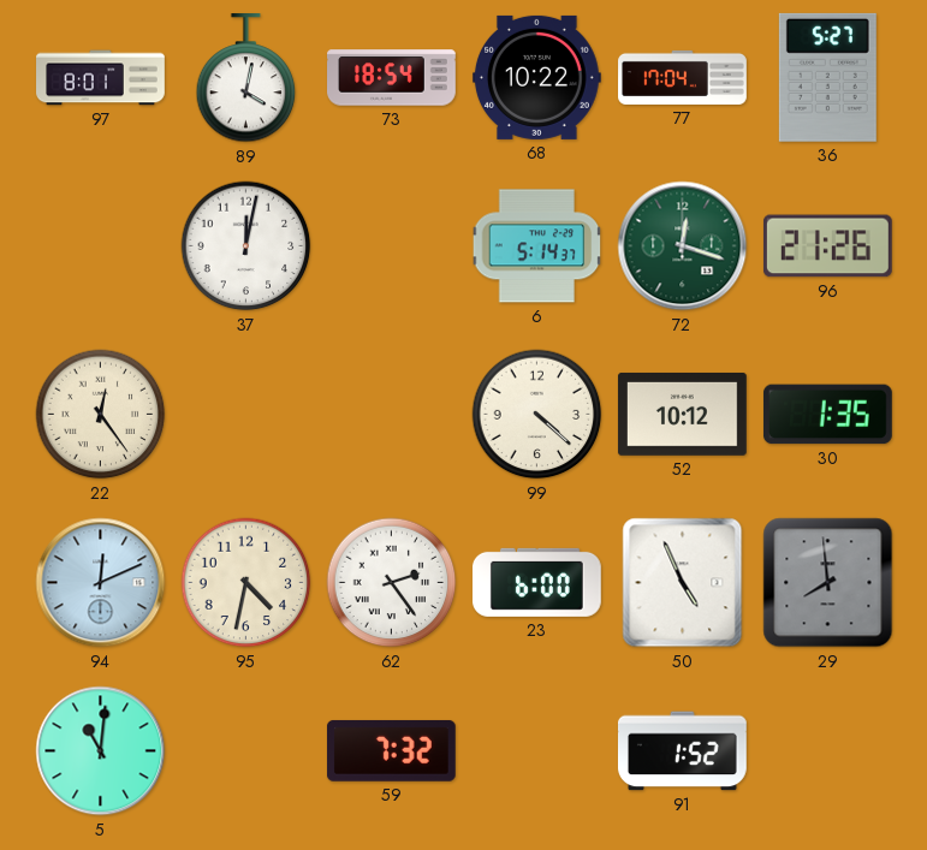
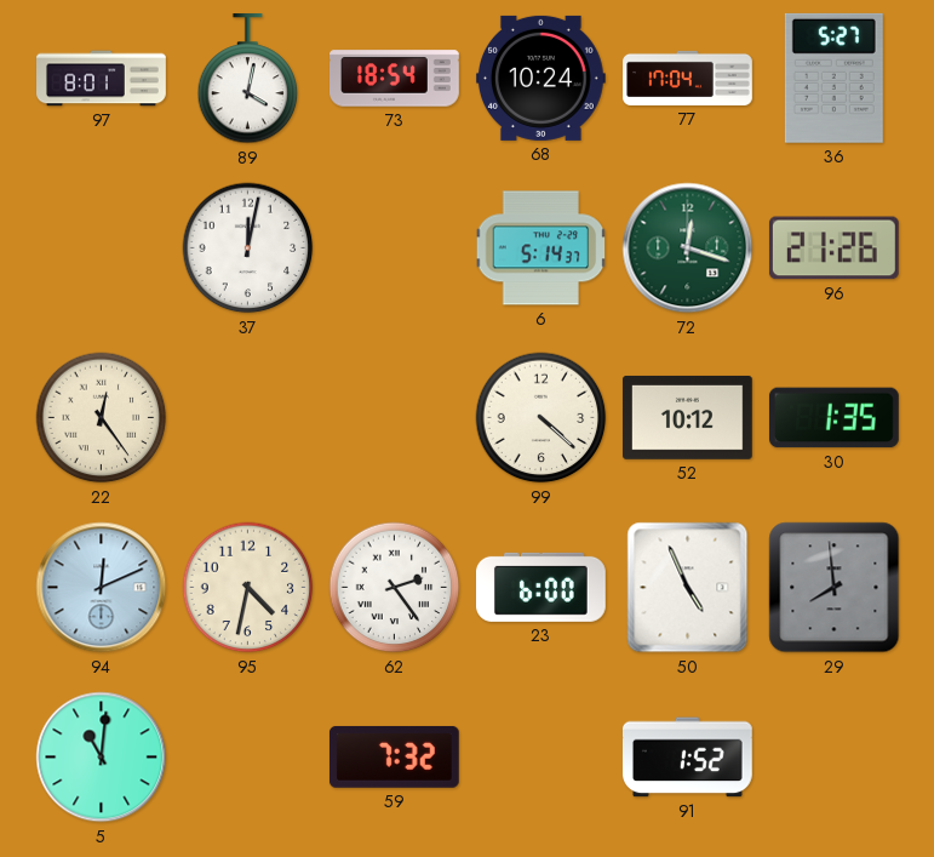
68: 10:22 -> 10:24 (540, 78)
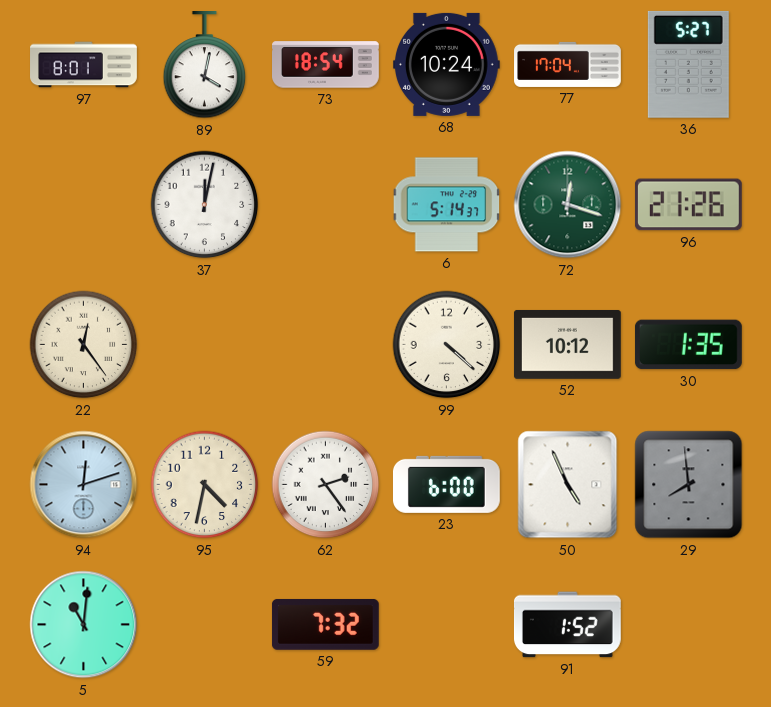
94: 12:11 -> 12:12 (84, 485)
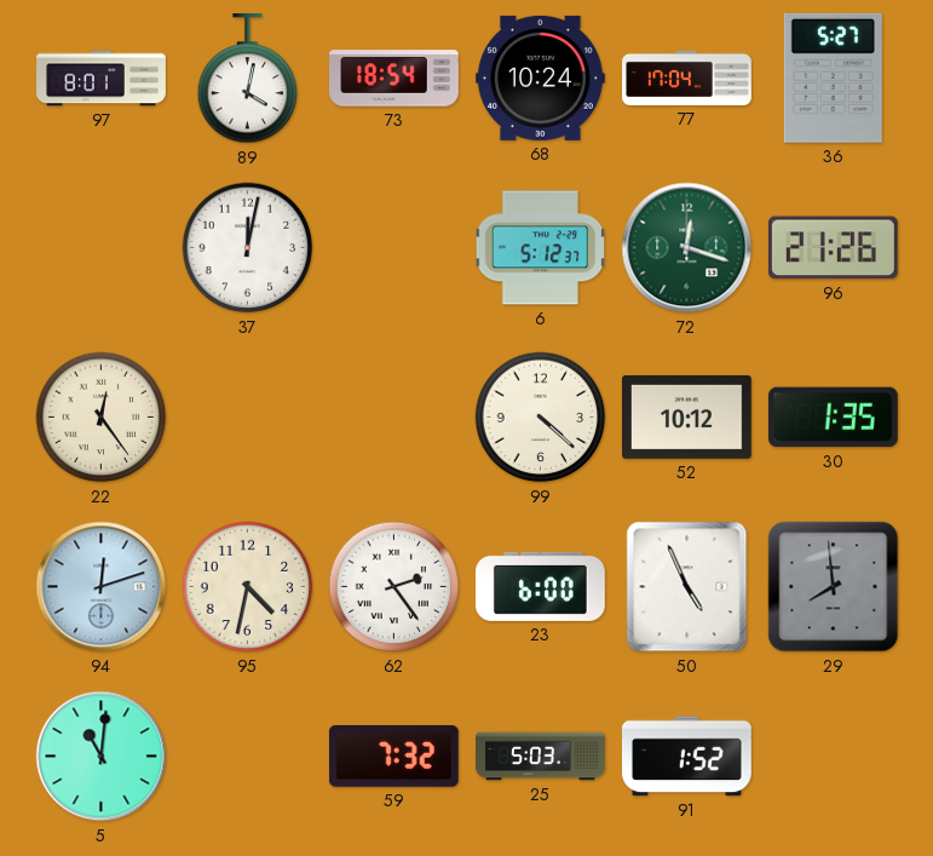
6: 5:14 -> 5:12 (541, 248)
25: none -> 5:03 (541, 757)
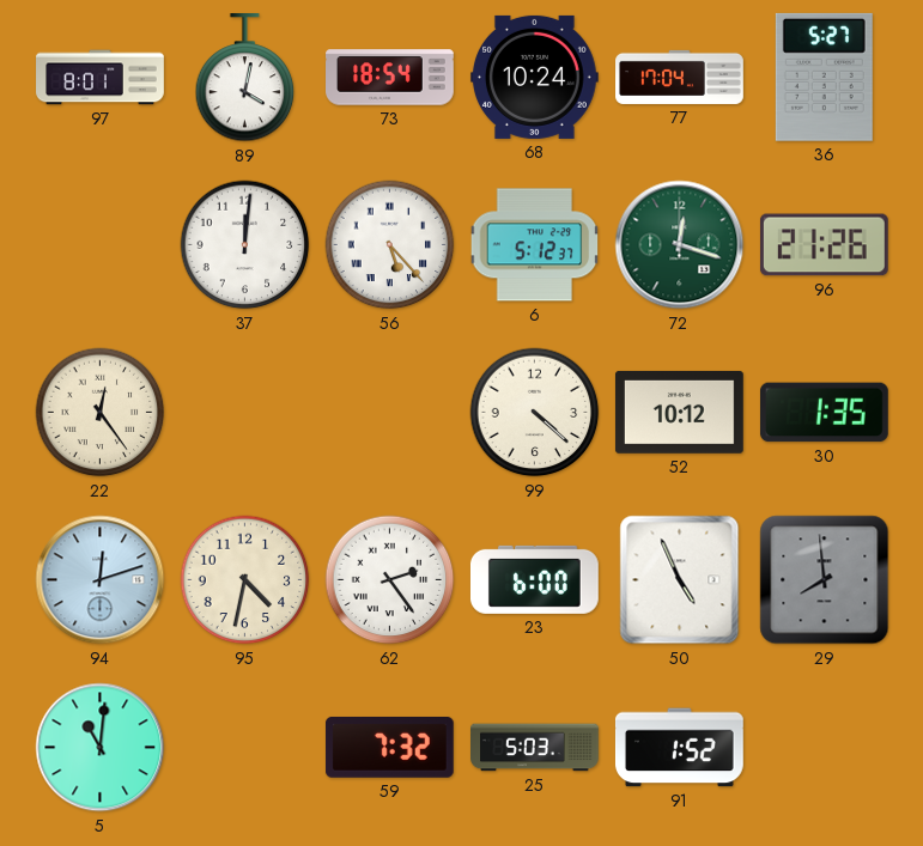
37: 12:02 -> 12:01 (245, 245)
56: none -> 5:23 (390, 245)
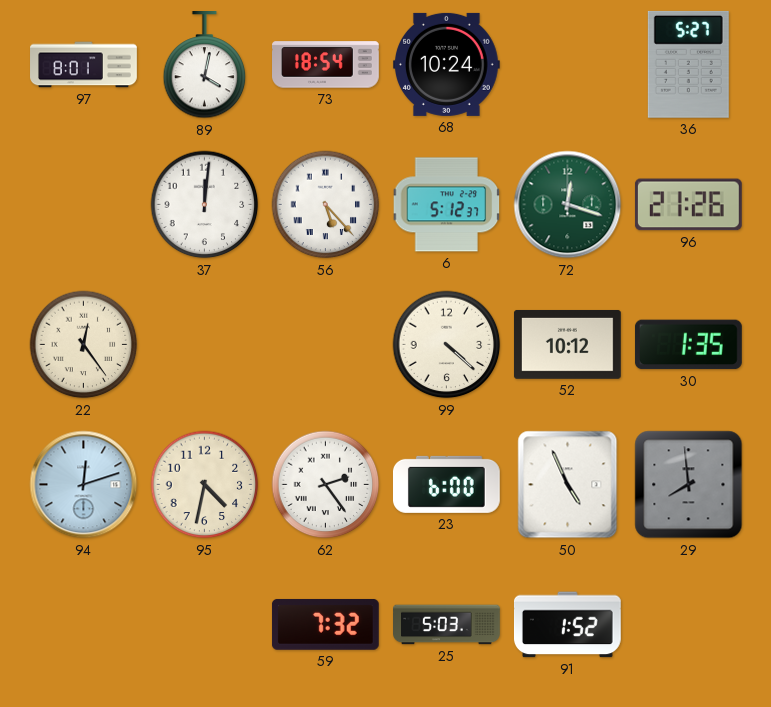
77: 17:04 -> none (680, 77)
5: 11:01 -> none (101, 748)
